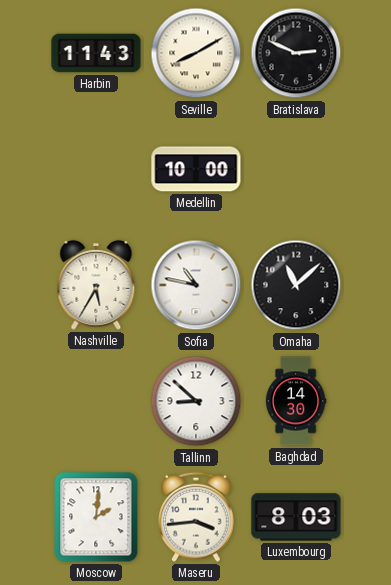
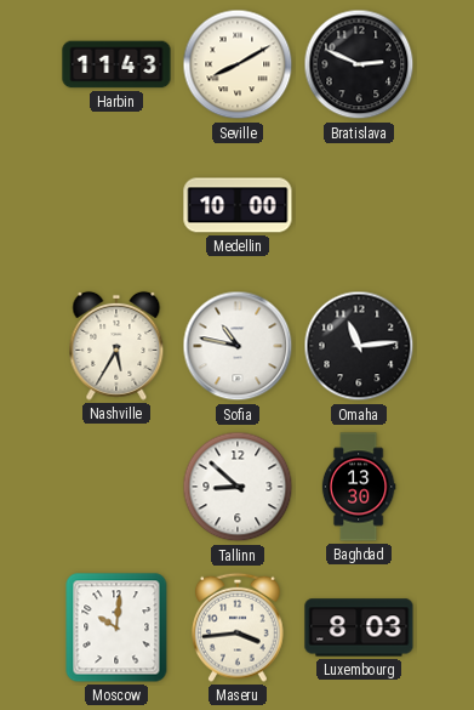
Omaha: 11:08 -> 11:14 (359, 346)
Baghdad: 14:30 -> 13:30 (359, 487)
Moscow: 2:01 -> 10:01 (116, 627)
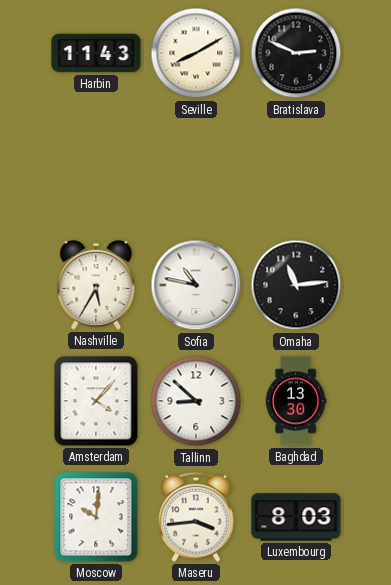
Medellin: 10:00 -> none (238, 205)
Amsterdam: none -> 4:07 (96, 401)
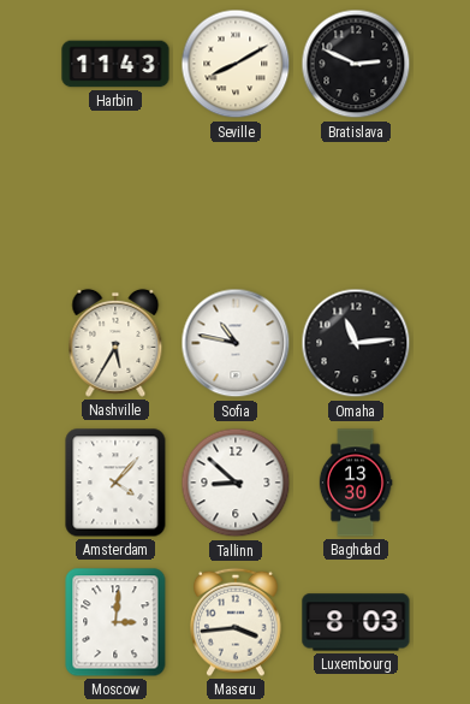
Moscow: 10:01 -> 3:01 (115, 622)
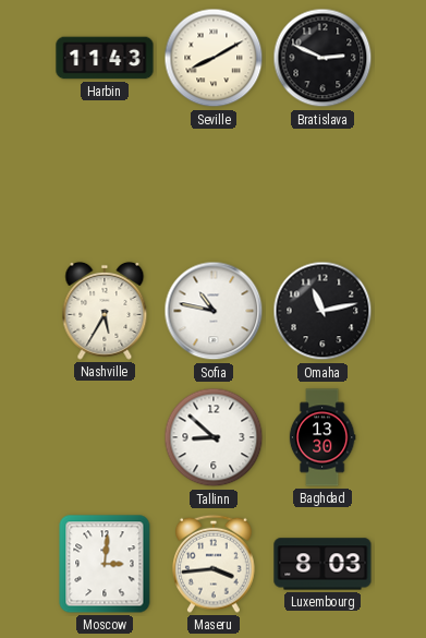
Omaha: 11:14 -> 11:13 (322, 311)
Amsterdam: 4:07 -> none (115, 483)
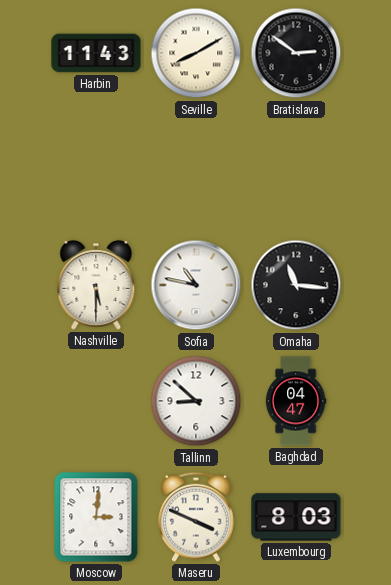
Bratislava: 2:49 -> 2:51 (296, 53)
Nashville: 5:35 -> 5:30 (96, 285)
Omaha: 11:13 -> 11:16 (296, 285)
Baghdad: 13:30 -> 04:47 (296, 401)
Maseru: 3:44 -> 3:49 (196, 517)
